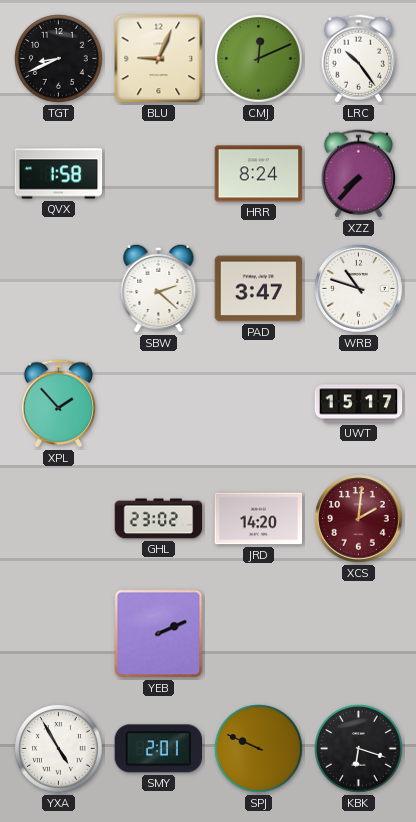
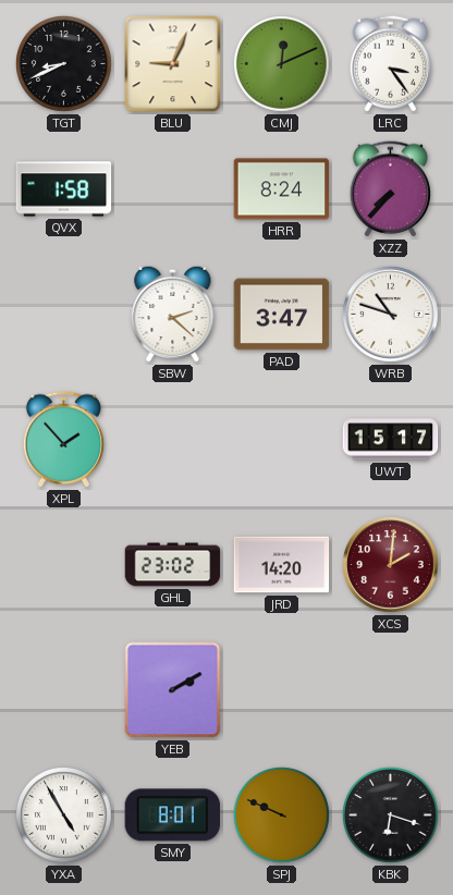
LRC: 10:24 -> 3:24 (390, 64)
YEB: 2:11 -> 2:10 (173, 690)
SMY: 2:01 -> 8:01 (173, 816)
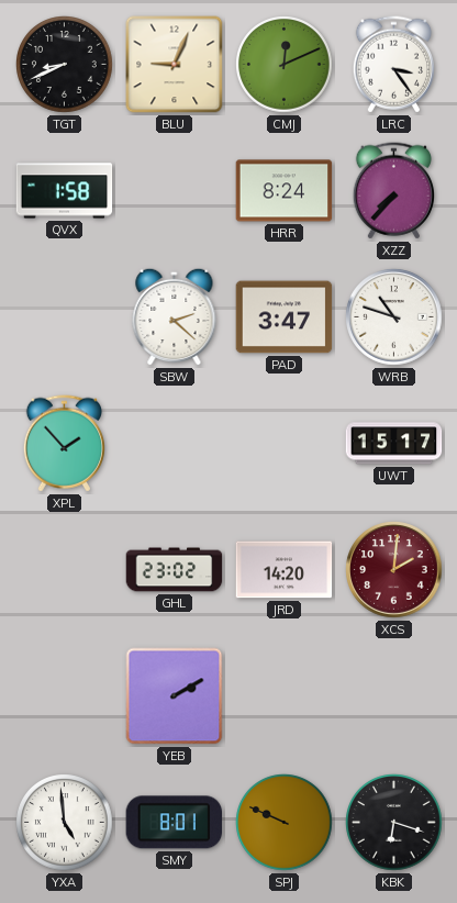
YXA: 4:55 -> 4:59 (65, 823)
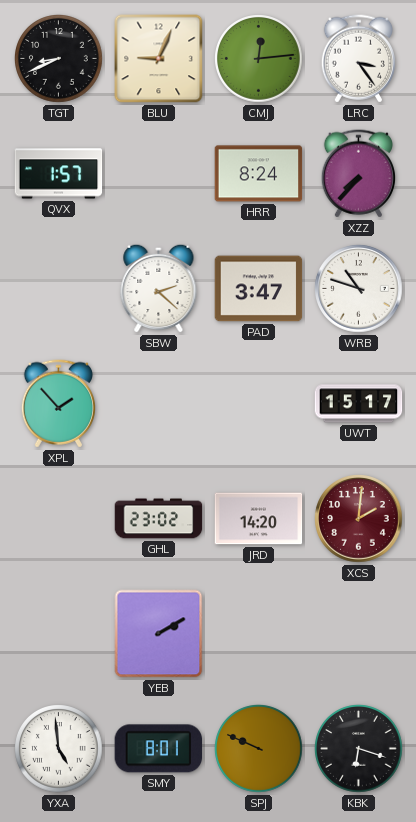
CMJ: 12:11 -> 12:14 (259, 59)
QVX: 1:58 -> 1:57 (59, 174)
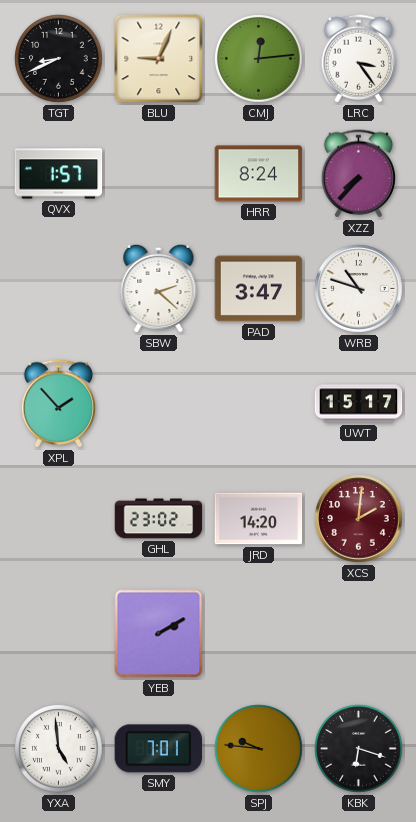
SMY: 8:01 -> 7:01 (159, 749)
SPJ: 9:49 -> 9:46 (259, 749)
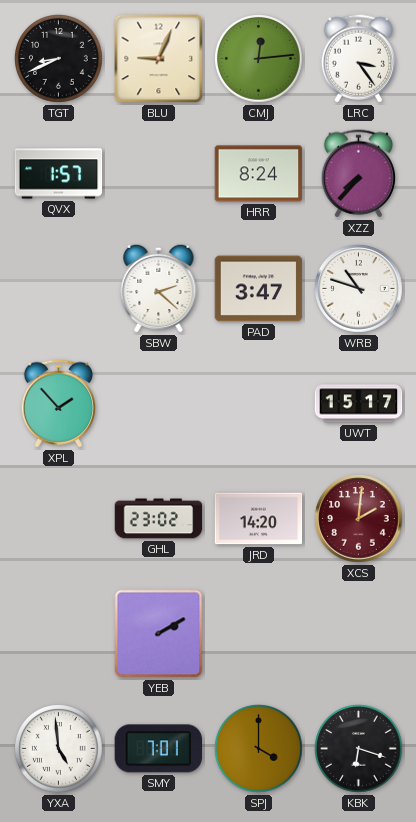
SPJ: 9:46 -> 4:00 (259, 749)
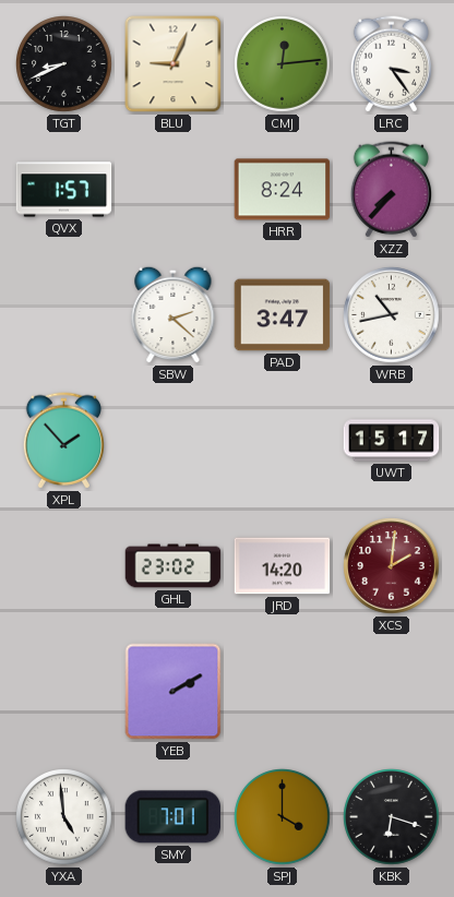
WRB: 10:48 -> 10:43 (392, 315)
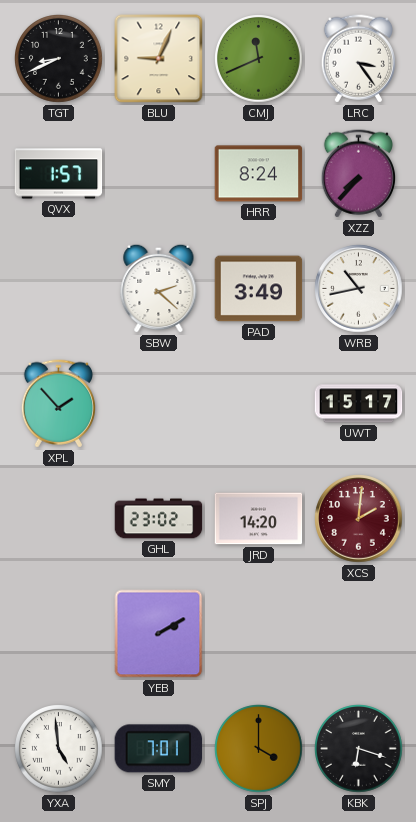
CMJ: 12:14 -> 11:41 (259, 59)
PAD: 3:47 -> 3:49 (259, 289)
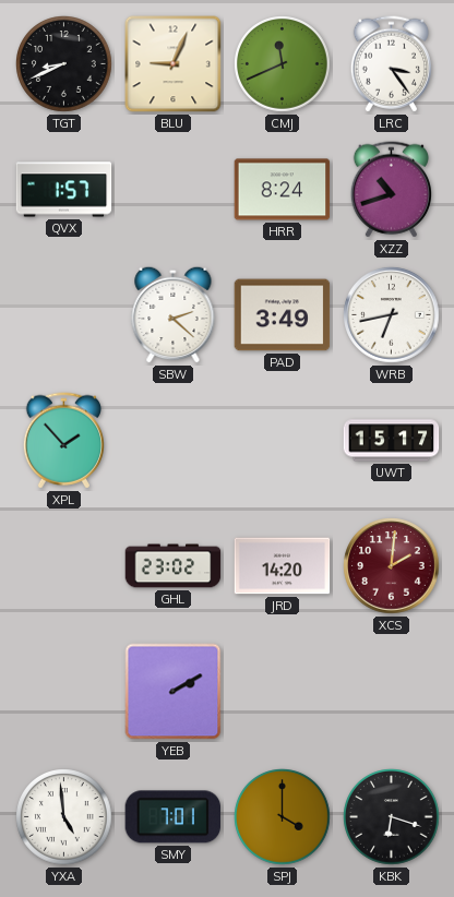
XZZ: 7:37 -> 10:42 (391, 190)
WRB: 10:43 -> 6:43 (392, 315)
